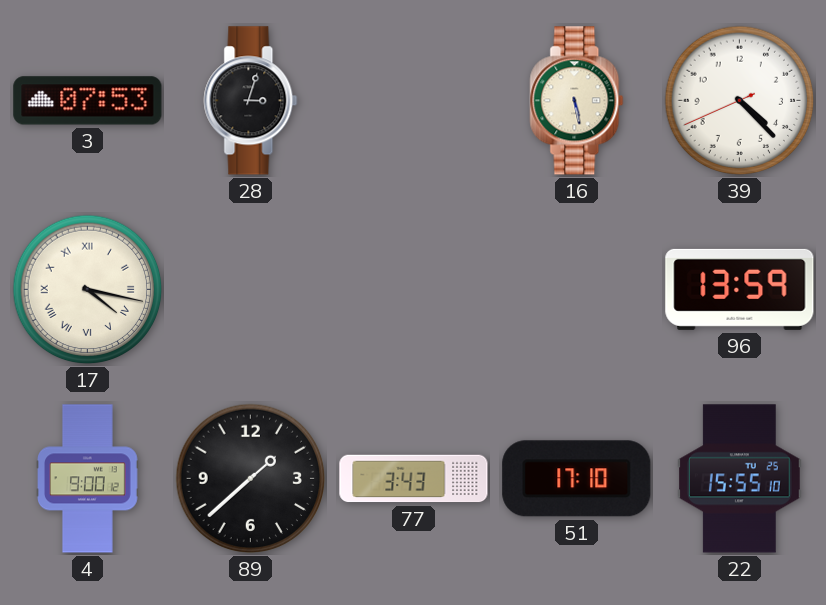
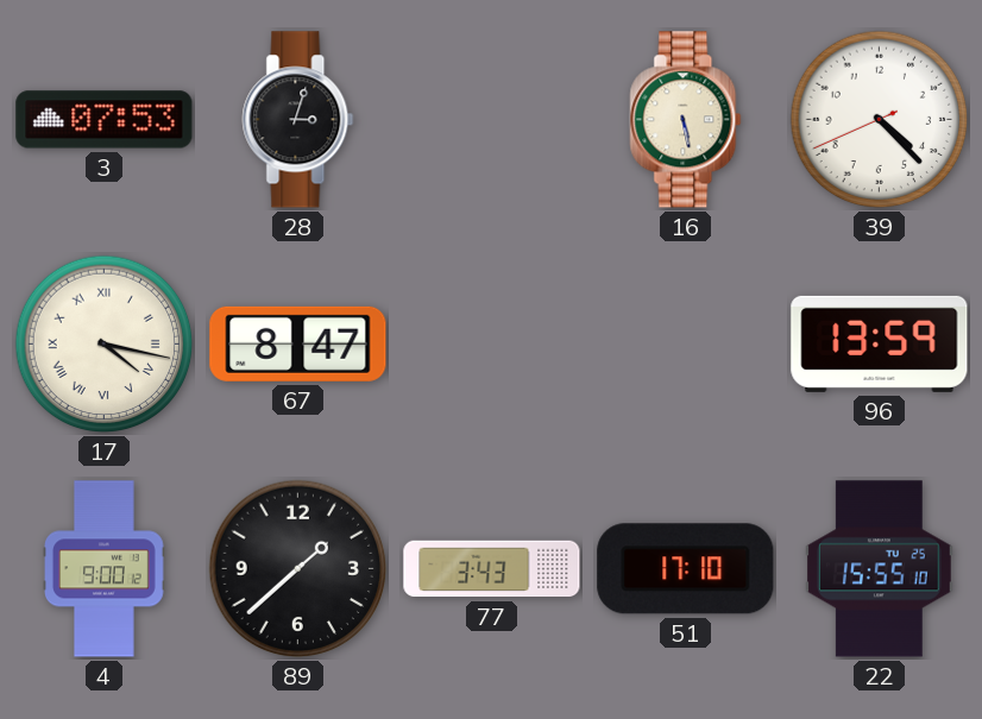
67: none -> 8:47 (298, 343)
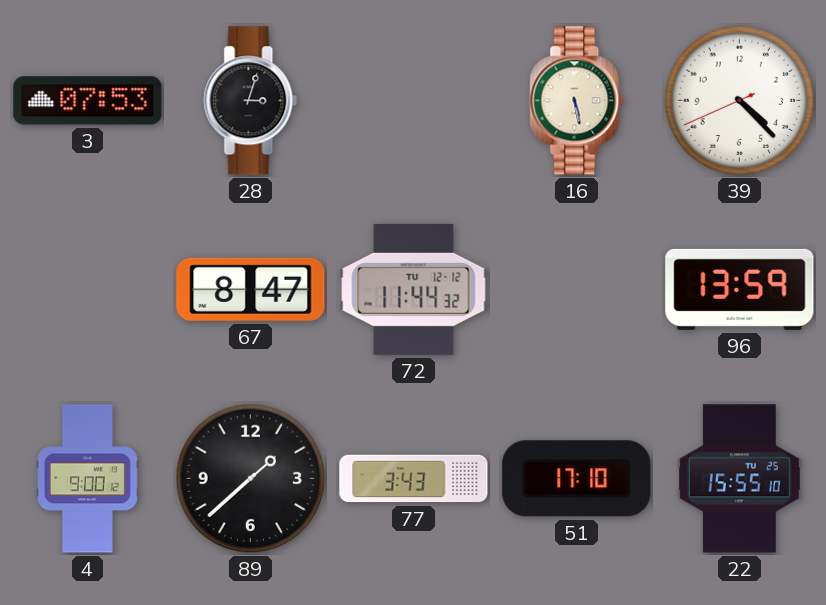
17: 4:17 -> none (105, 345)
72: none -> 11:44 (414, 289)
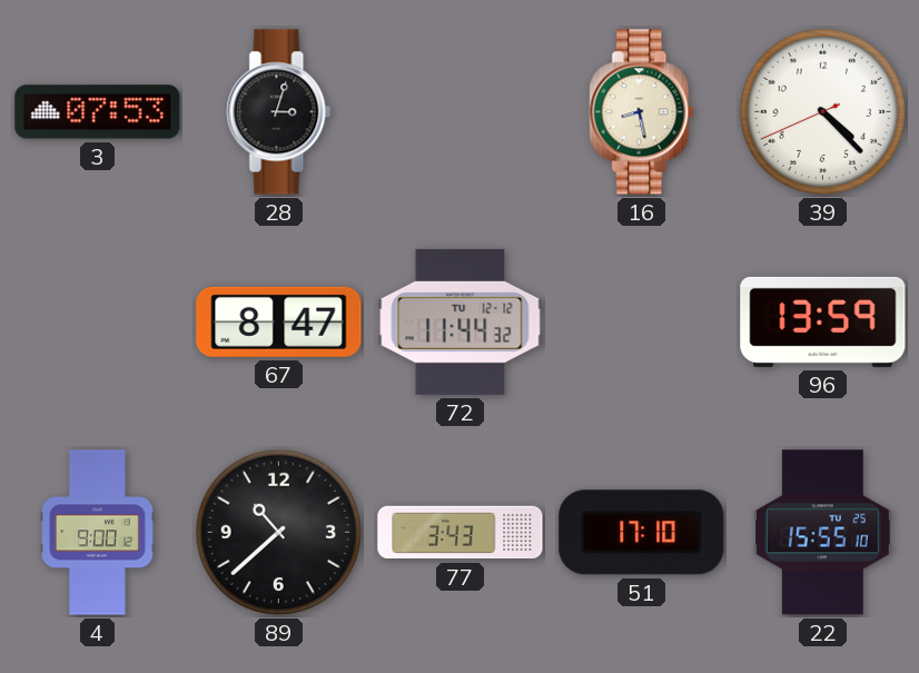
16: 5:28 -> 8:28 (642, 112)
89: 1:38 -> 10:38 (279, 533)
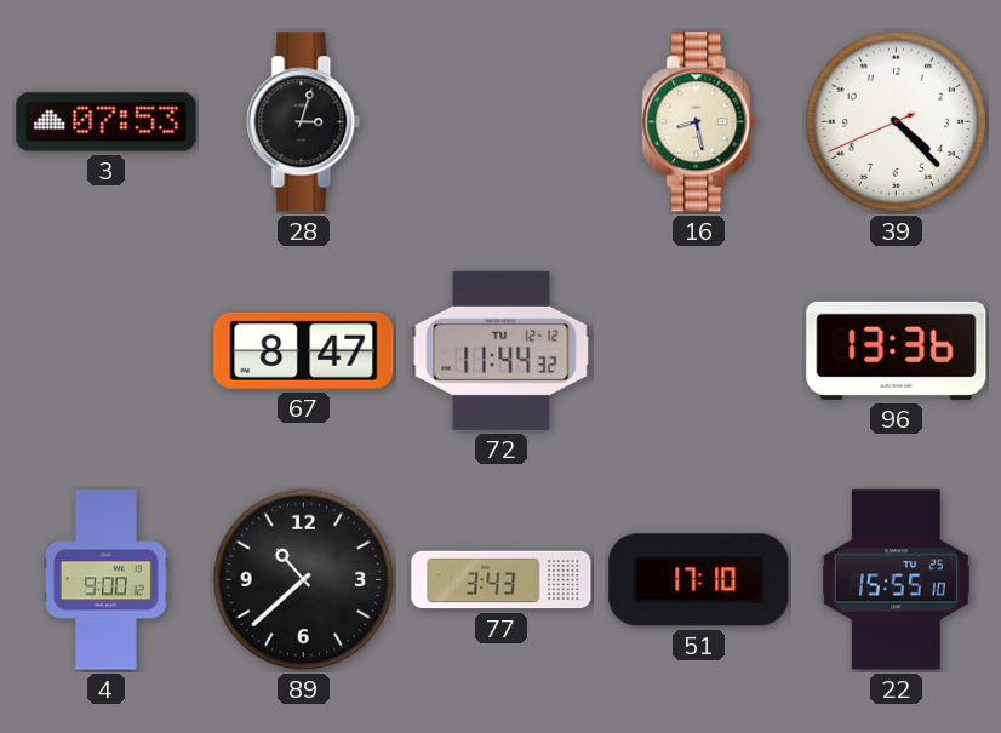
96: 13:59 -> 13:36 (897, 350)
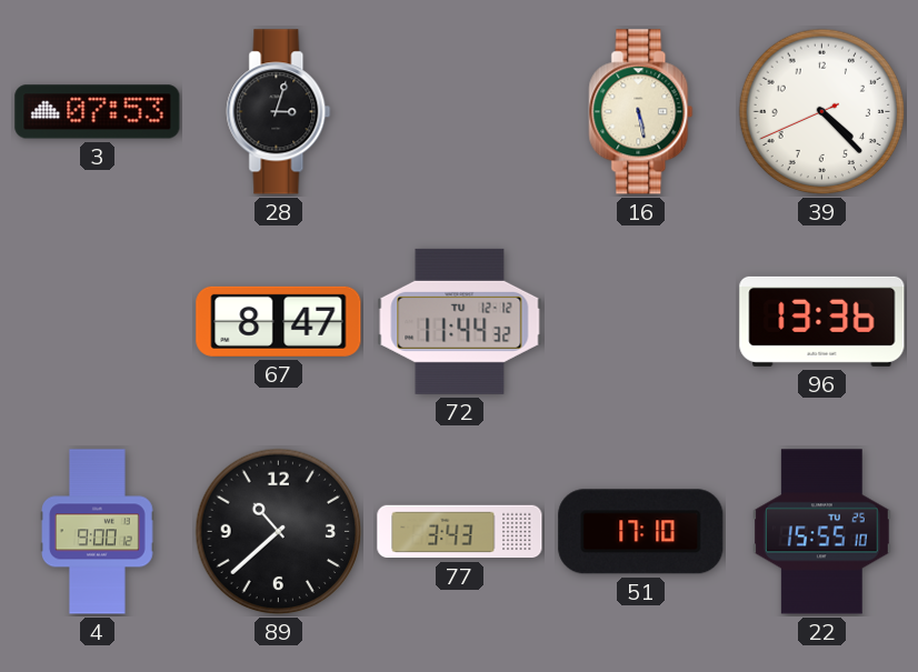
16: 8:28 -> 5:28 (641, 112)
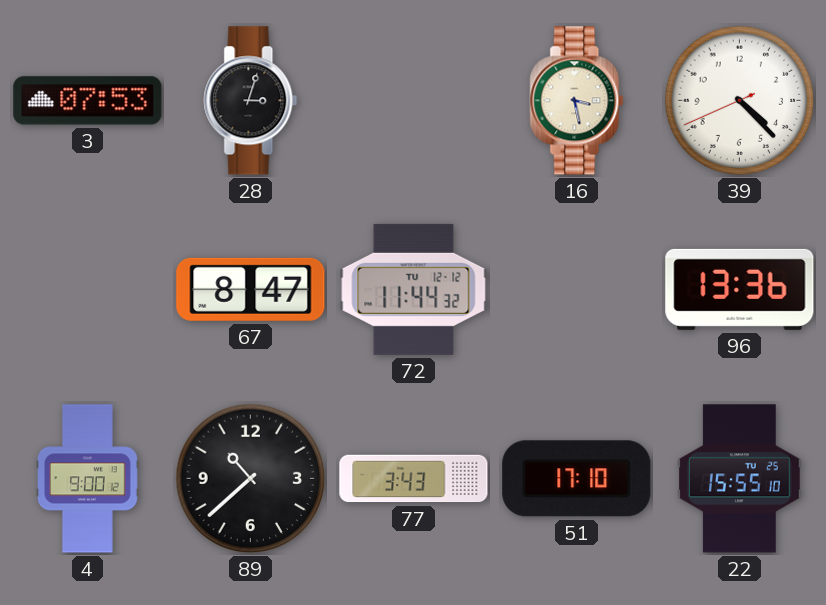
16: 5:28 -> 3:28 (577, 101)
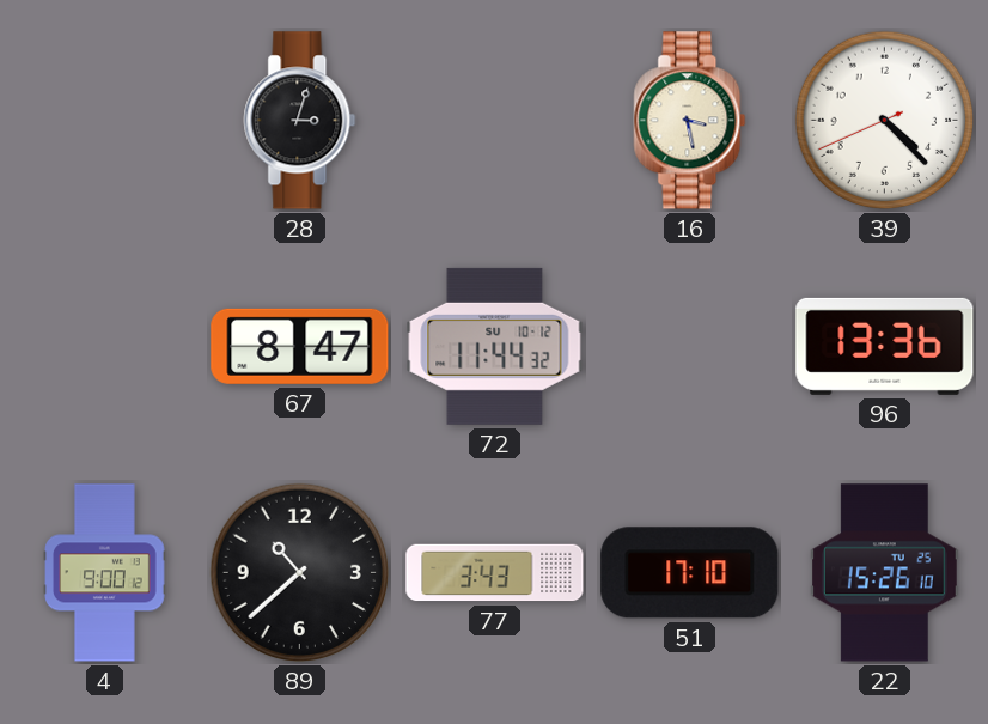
3: 07:53 -> none (88, 101)
72 date: TU 12-12 -> SU 10-12 (495, 346)
22: 15:55 -> 15:26 (885, 573)
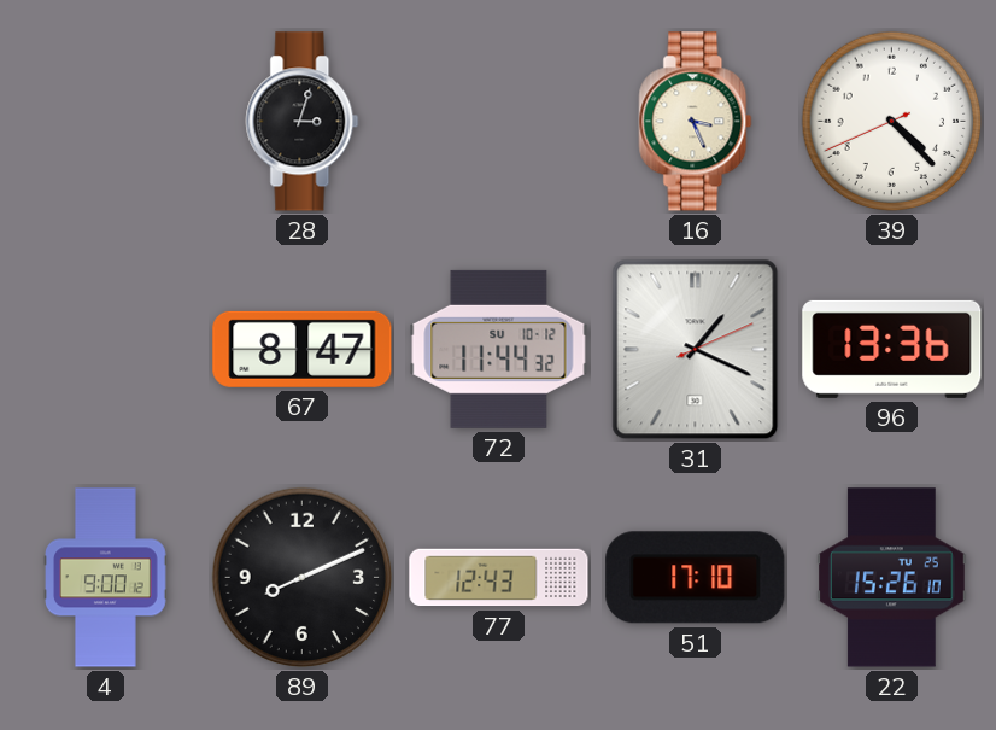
16: 3:28 -> 3:26 (696, 122)
31: none -> 1:19 (696, 350)
89: 10:38 -> 8:11 (303, 578)
77: 3:43 -> 12:43 (499, 578)
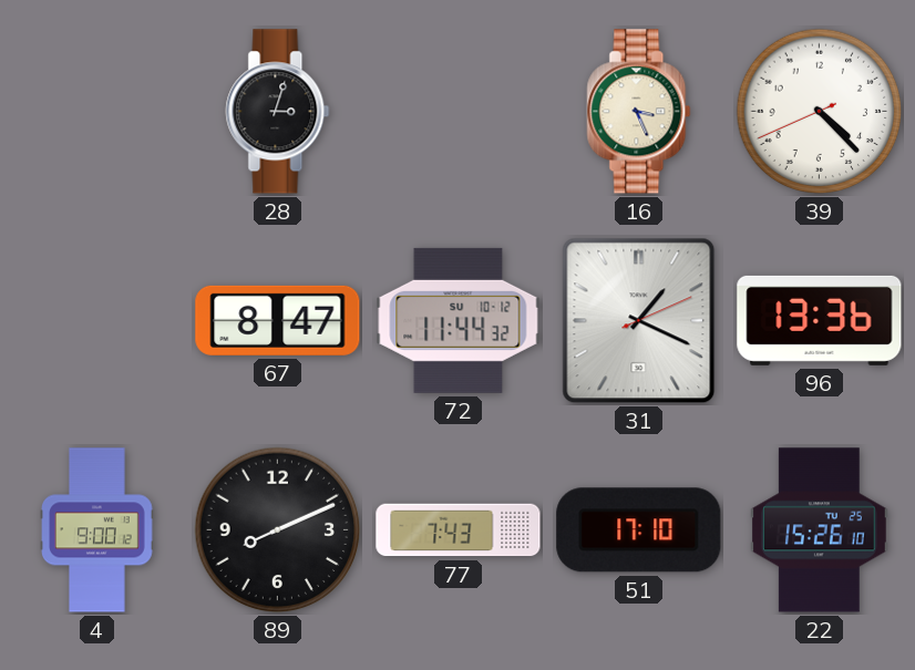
77: 12:43 -> 7:43 (459, 530)
